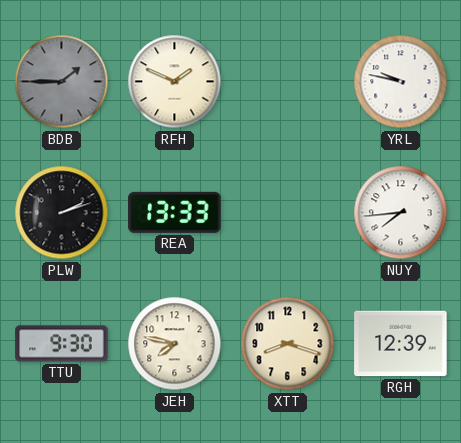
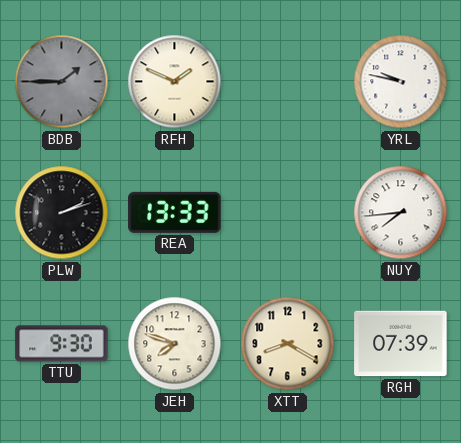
JEH: 7:47 -> 7:48 (175, 344)
XTT: 8:18 -> 8:20 (288, 344)
RGH: 12:39 -> 07:39 (401, 344)
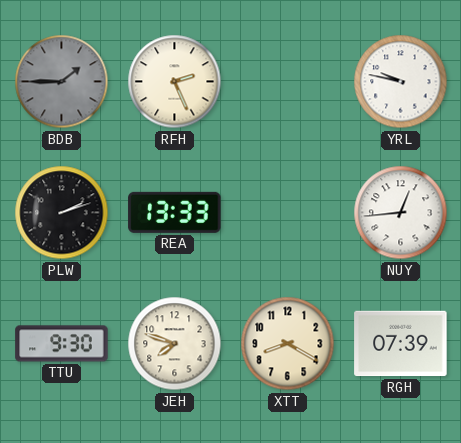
RFH: 1:49 -> 2:26 (175, 82)
NUY: 7:44 -> 12:44 (401, 213)
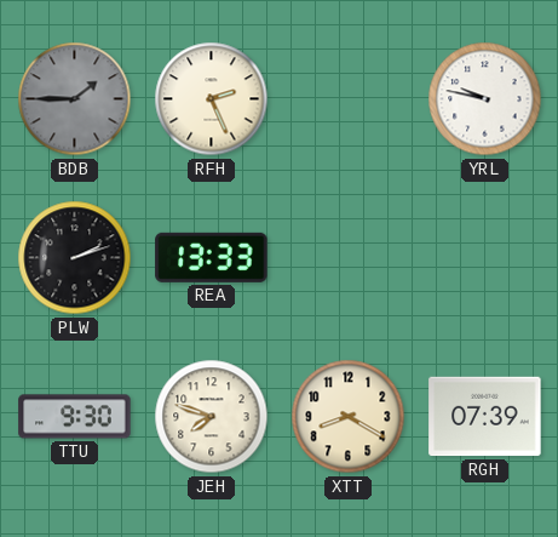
NUY: 12:44 -> none (401, 213)
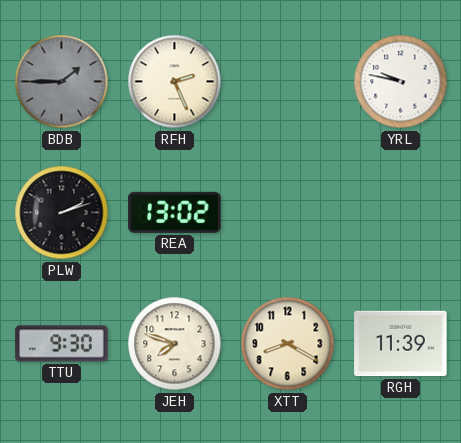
REA: 13:33 -> 13:02 (175, 212)
RGH: 07:39 -> 11:39 (401, 344)
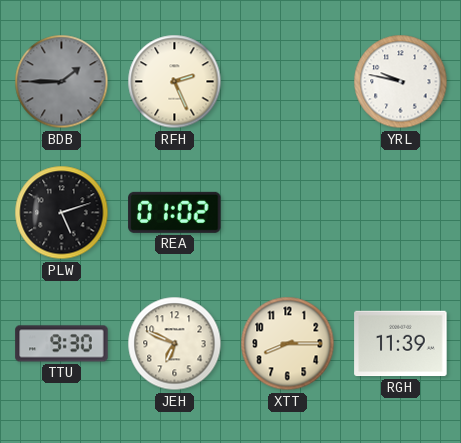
PLW: 2:12 -> 5:12 (62, 213)
REA: 13:02 -> 01:02 (175, 212)
JEH: 7:48 -> 6:49 (175, 344)
XTT: 8:20 -> 8:15 (288, 344)
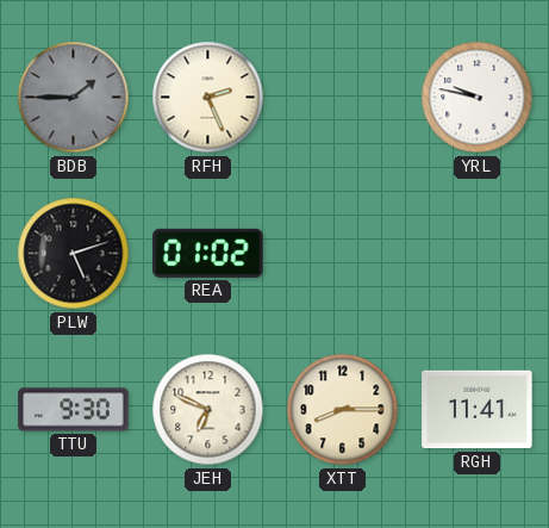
RGH: 11:39 -> 11:41 (478, 410)
